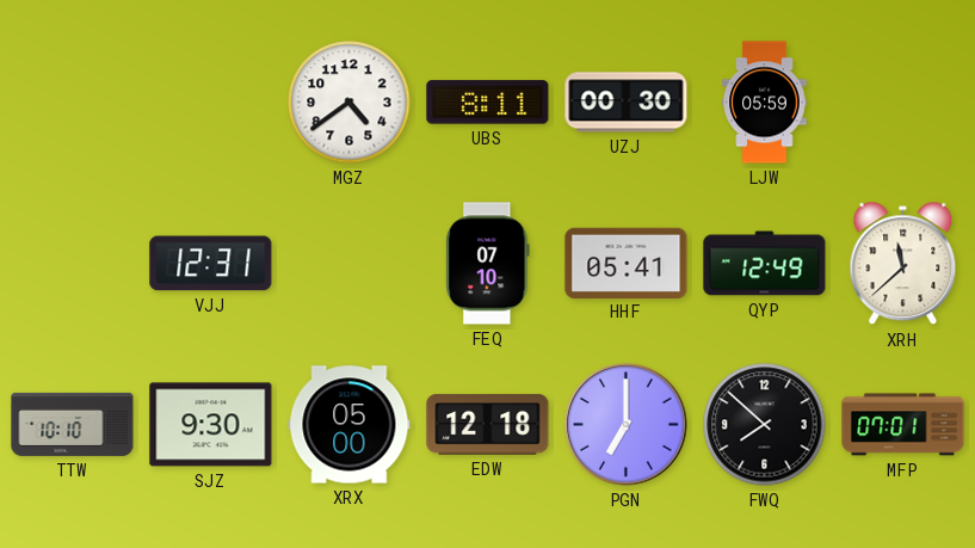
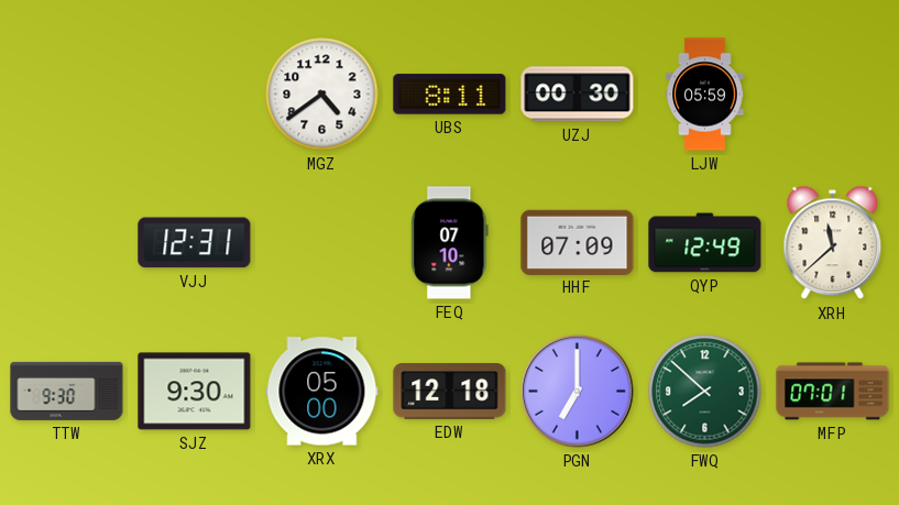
HHF: 05:41 -> 07:09 (578, 242)
TTW: 10:10 -> 9:30 (67, 391)
FWQ dial: black -> green (705, 392)
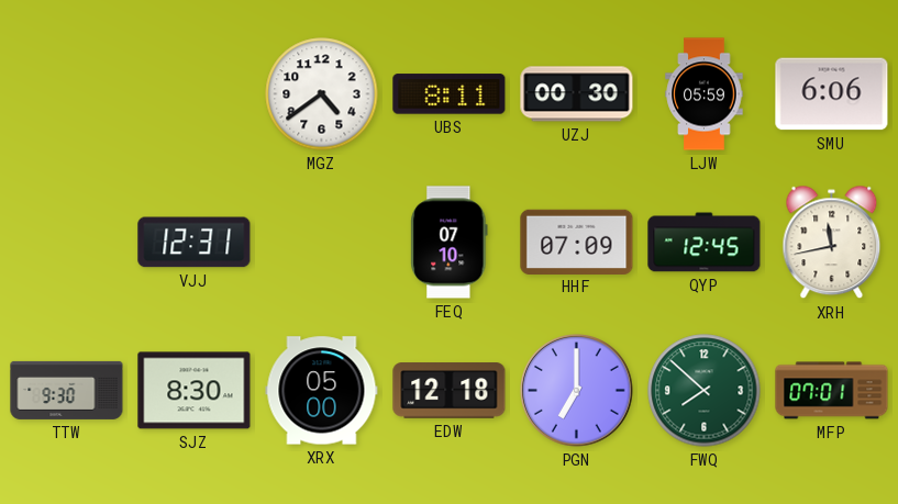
SMU: none -> 6:06 (832, 94)
QYP: 12:49 -> 12:45 (705, 243)
XRH: 11:38 -> 11:43 (832, 243)
SJZ: 9:30 -> 8:30 (195, 391)
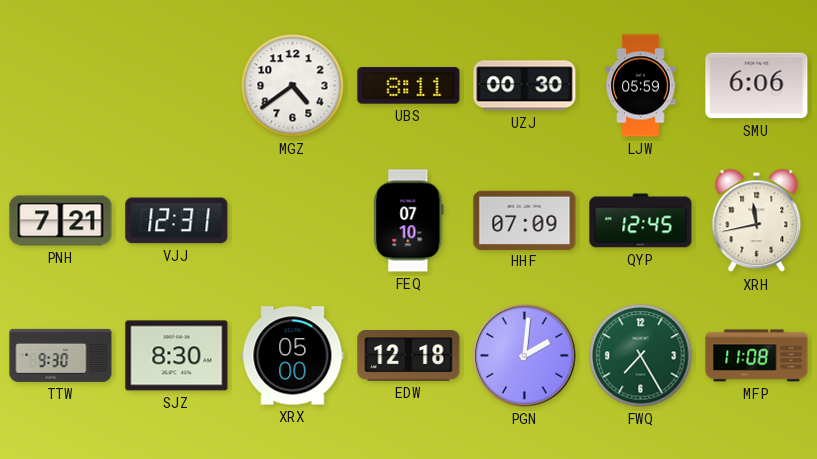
PNH: none -> 7:21 (61, 221)
PGN: 7:00 -> 2:01 (525, 356)
FWQ: 7:52 -> 7:25 (641, 356)
MFP: 07:01 -> 11:08 (757, 356)
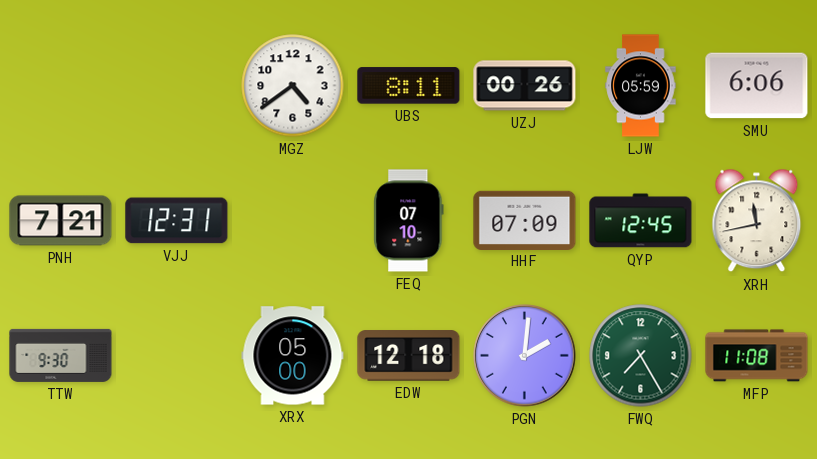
UZJ: 00:30 -> 00:26 (525, 86)
SJZ: 8:30 -> none (177, 356)
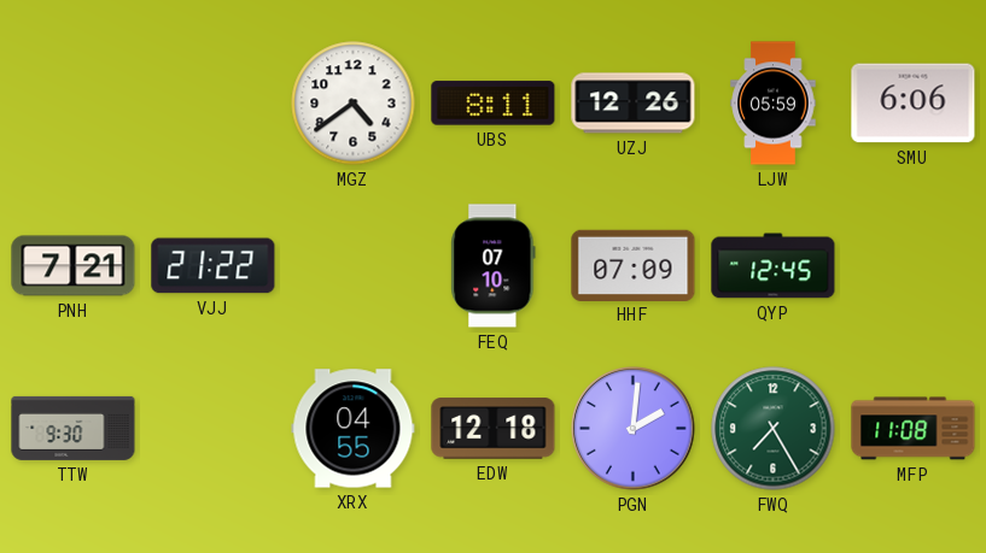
UZJ: 00:26 -> 12:26 (634, 104)
VJJ: 12:31 -> 21:22 (214, 266)
XRH: 11:43 -> none (757, 221)
XRX: 05:00 -> 04:55 (354, 429)
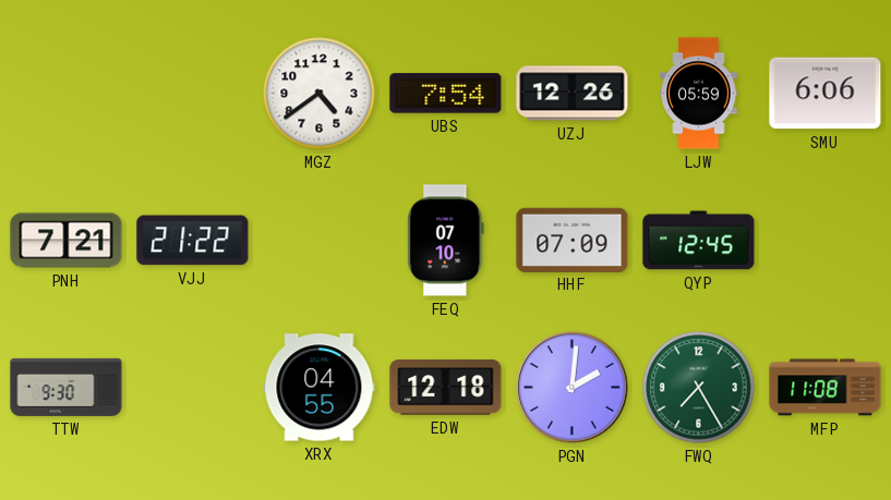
UBS: 8:11 -> 7:54 (446, 94)
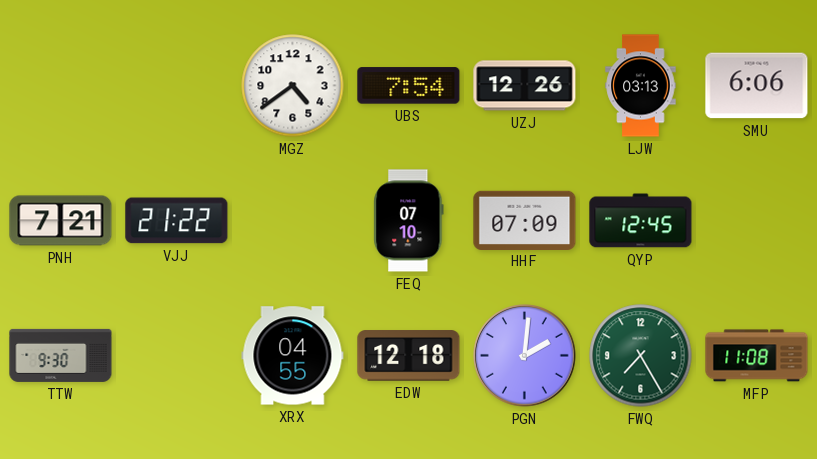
LJW: 05:59 -> 03:13 (641, 86)
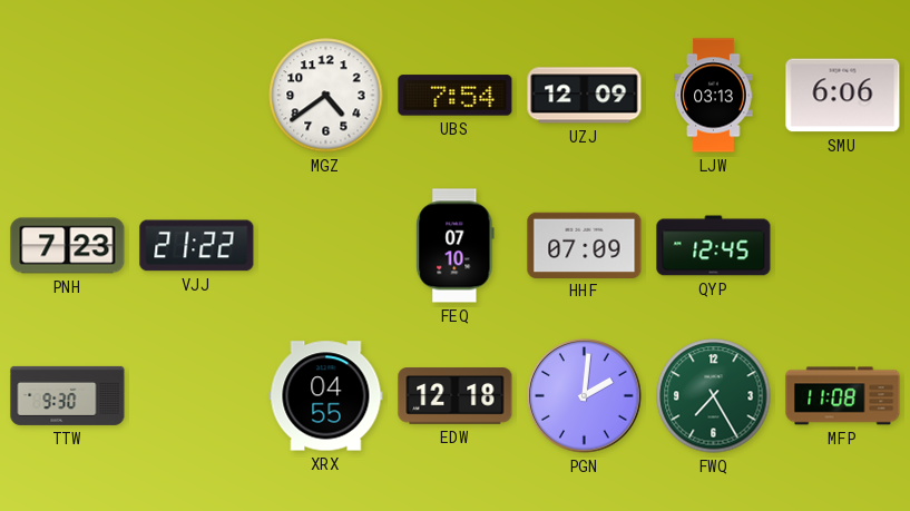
UZJ: 12:26 -> 12:09 (585, 96)
PNH: 7:21 -> 7:23 (68, 246)
